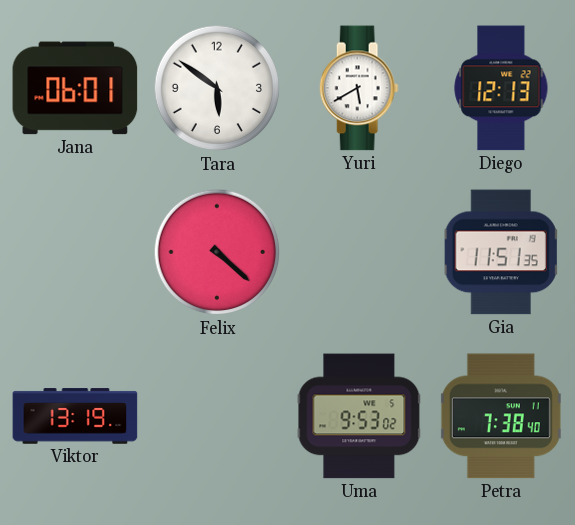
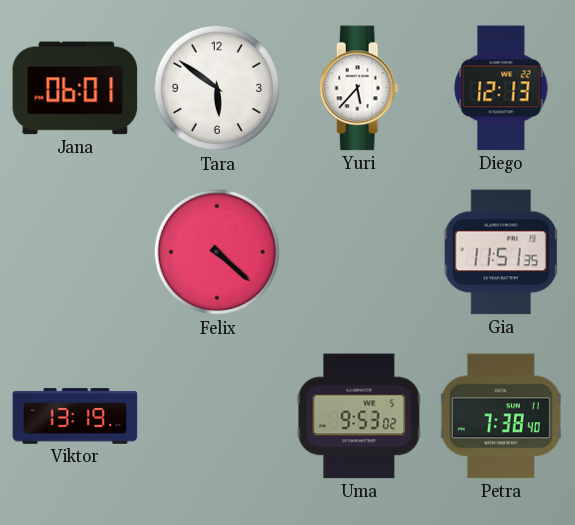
Yuri: 5:40 -> 5:37 (359, 88)
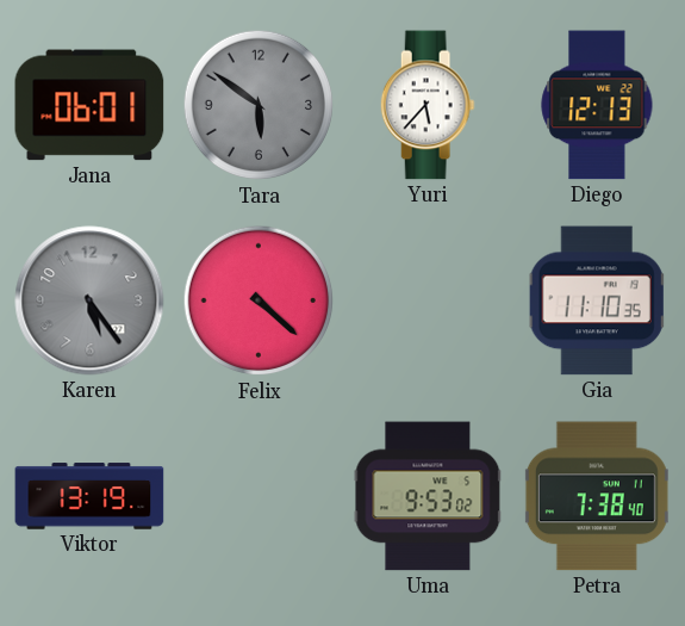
Tara dial: white -> grey (259, 105)
Karen: none -> 5:24 (89, 300)
Gia: 11:51 -> 11:10 (597, 300)
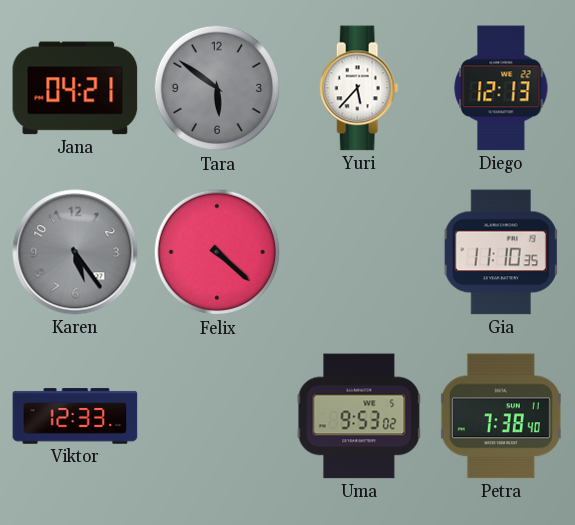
Jana: 06:01 -> 04:21 (75, 88)
Viktor: 13:19 -> 12:33 (75, 416)
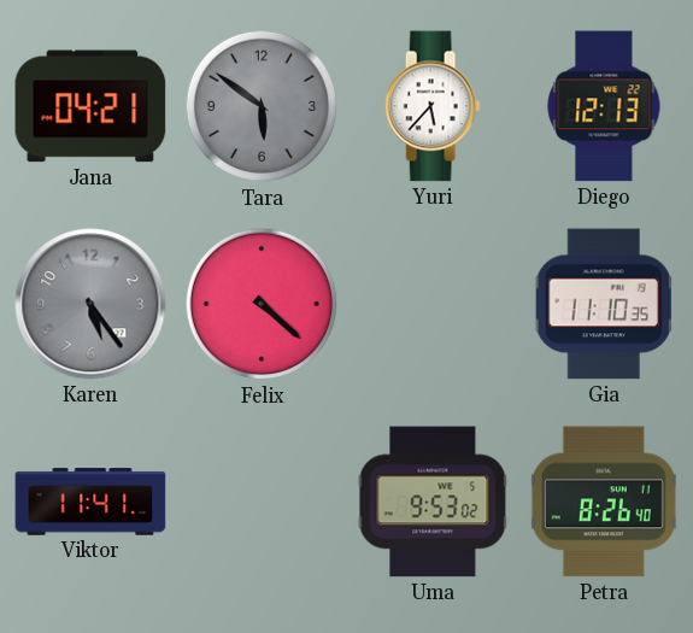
Viktor: 12:33 -> 11:41 (90, 502)
Petra: 7:38 -> 8:26 (604, 502)
